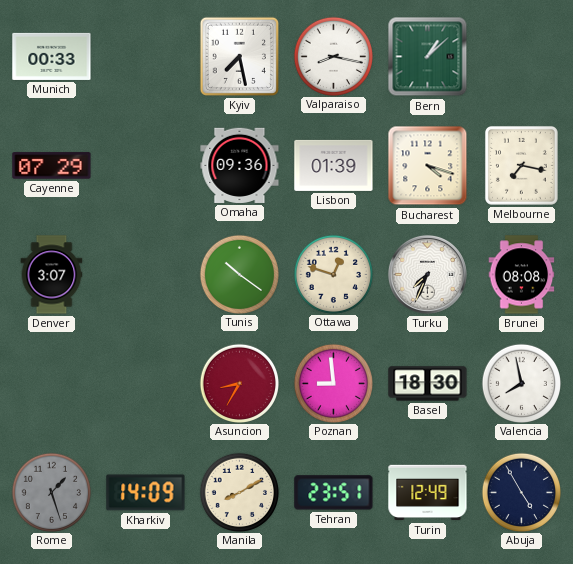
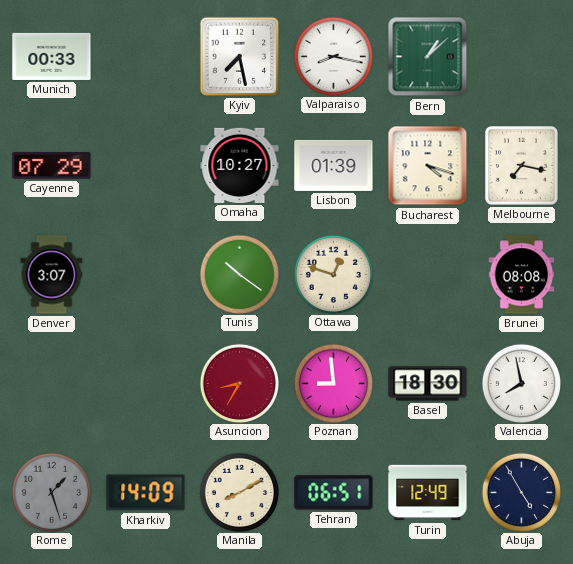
Omaha: 09:36 -> 10:27 (240, 165)
Turku: 7:34 -> none (427, 274)
Tehran: 23:51 -> 06:51 (334, 493)
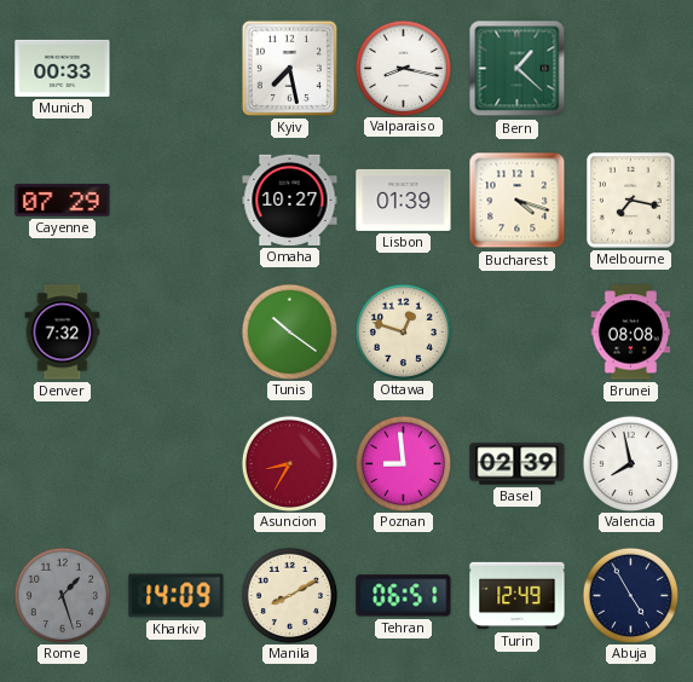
Bern: 1:08 -> 1:22 (518, 69)
Denver: 3:07 -> 7:32 (63, 333)
Basel: 18:30 -> 02:39 (518, 464)
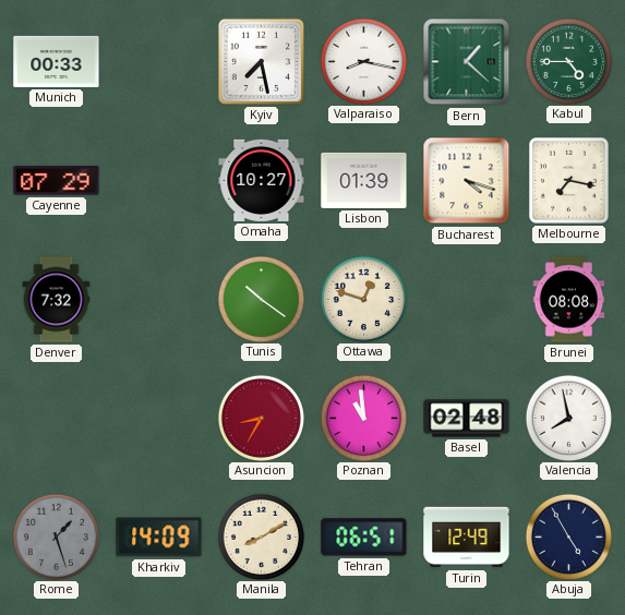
Kabul: none -> 4:45 (568, 61)
Poznan: 8:59 -> 10:59 (363, 418)
Basel: 02:39 -> 02:48 (467, 419)
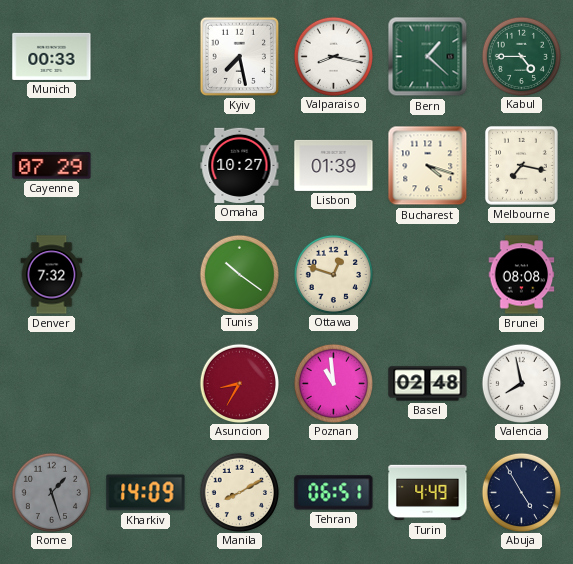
Turin: 12:49 -> 4:49 (428, 493)
